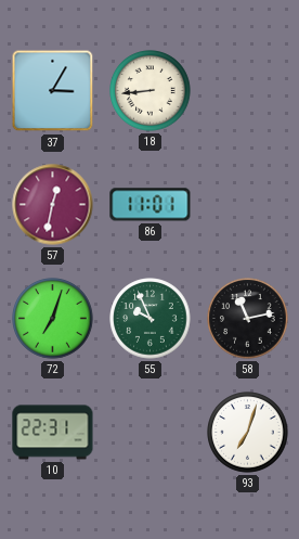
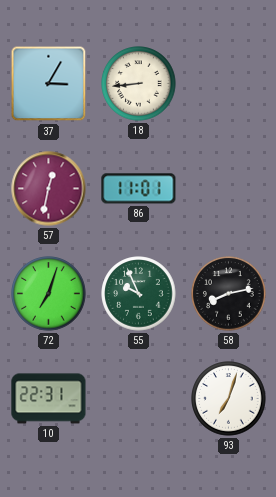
58: 11:13 -> 8:13 (229, 294)
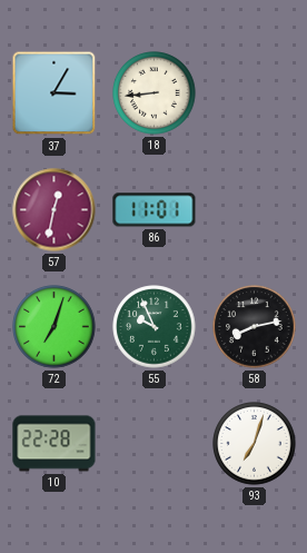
10: 22:31 -> 22:28 (55, 444)
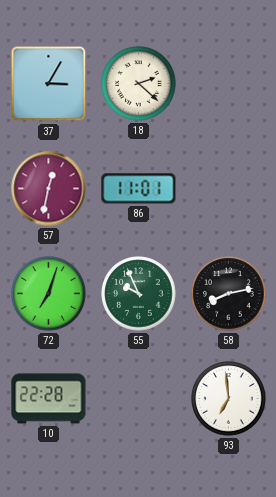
18: 8:44 -> 2:22 (139, 84)
93: 7:03 -> 6:59 (229, 399)
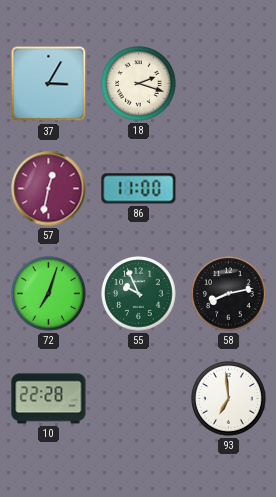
18: 2:22 -> 2:18 (139, 84)
86: 11:01 -> 11:00 (139, 189)
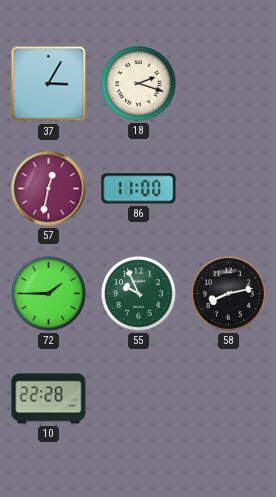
72: 7:03 -> 1:45 (49, 294)
93: 6:59 -> none (229, 399)
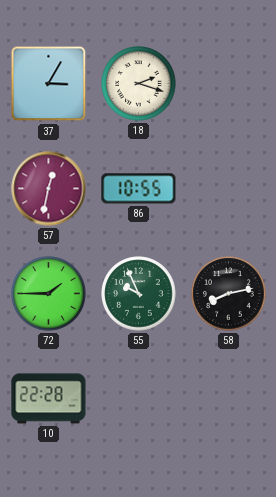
86: 11:00 -> 10:55 (139, 189)
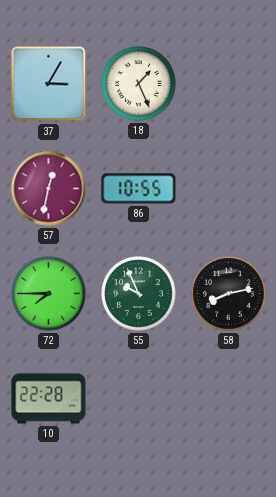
18: 2:18 -> 1:26 (139, 84)
72: 1:45 -> 7:45 (49, 294)
